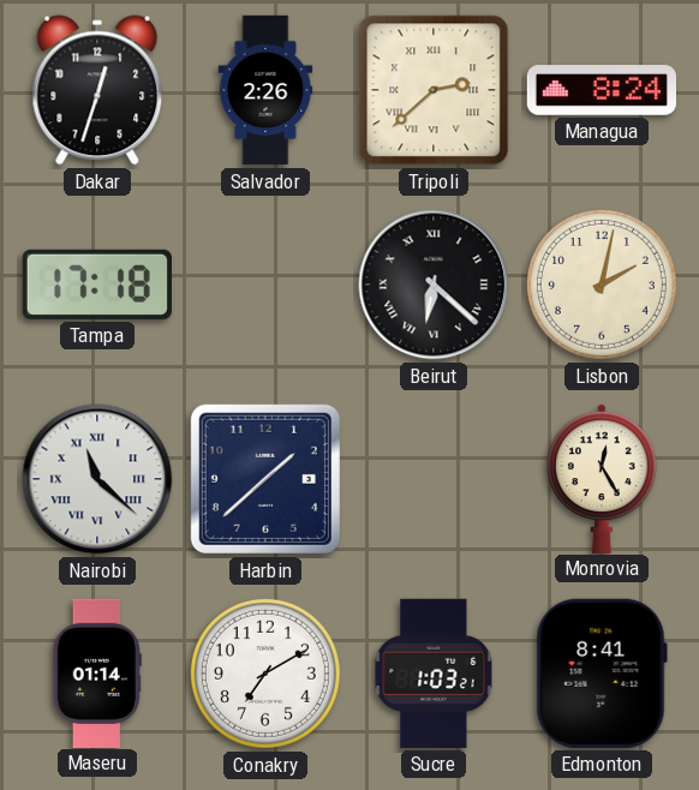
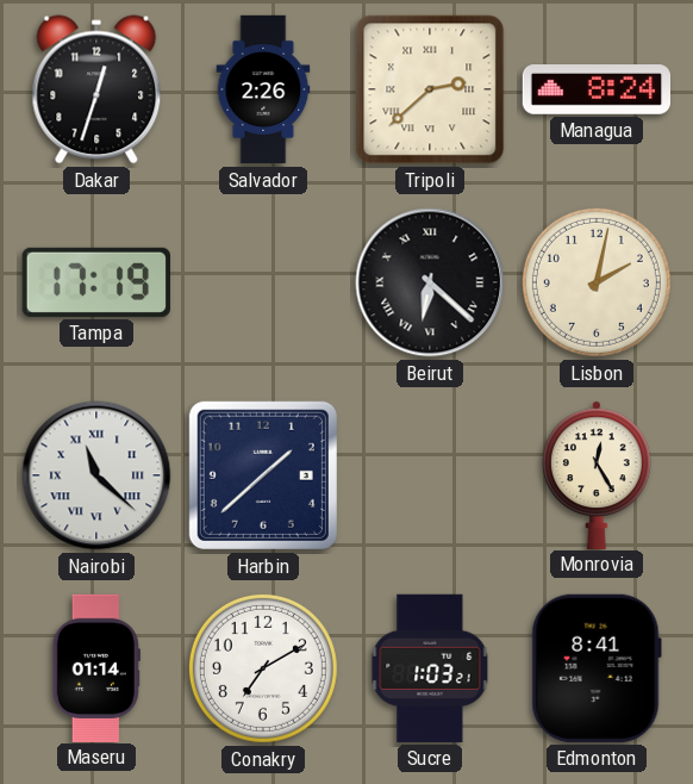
Tampa: 17:18 -> 17:19 (96, 282)
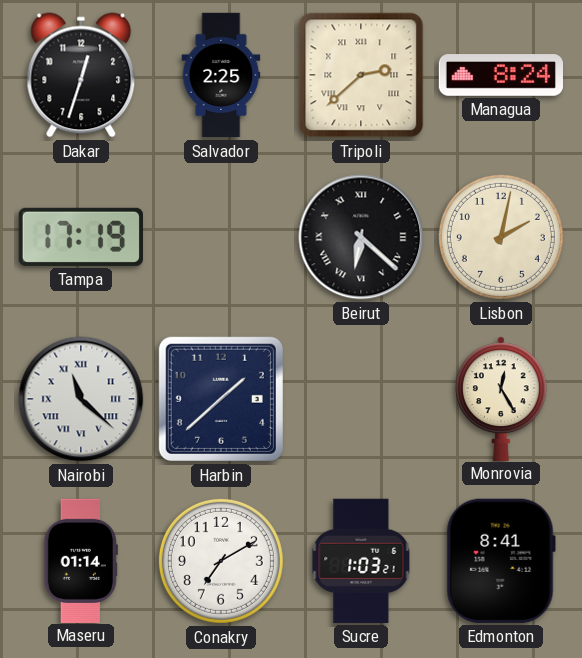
Salvador: 2:26 -> 2:25 (221, 75)
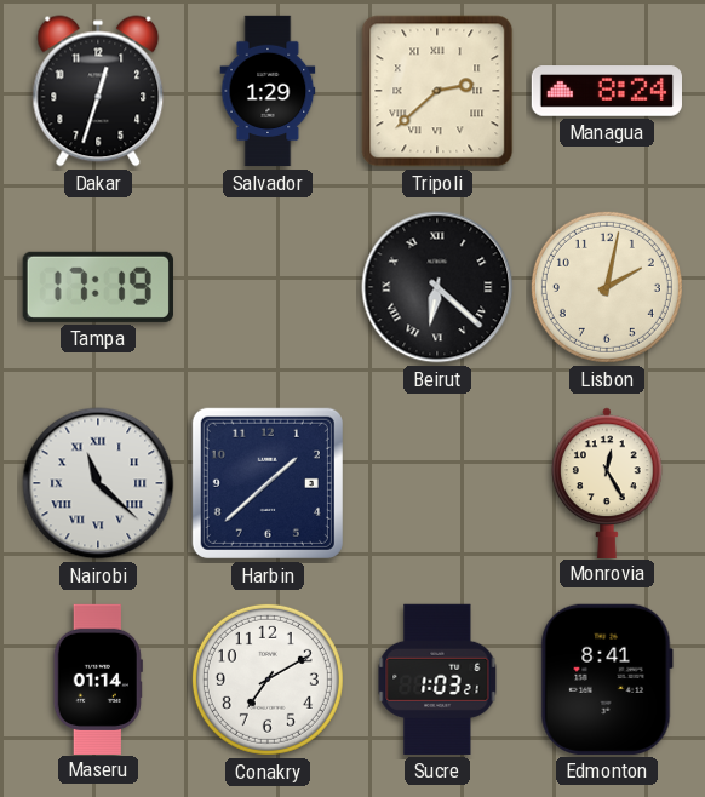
Salvador: 2:25 -> 1:29 (268, 91)
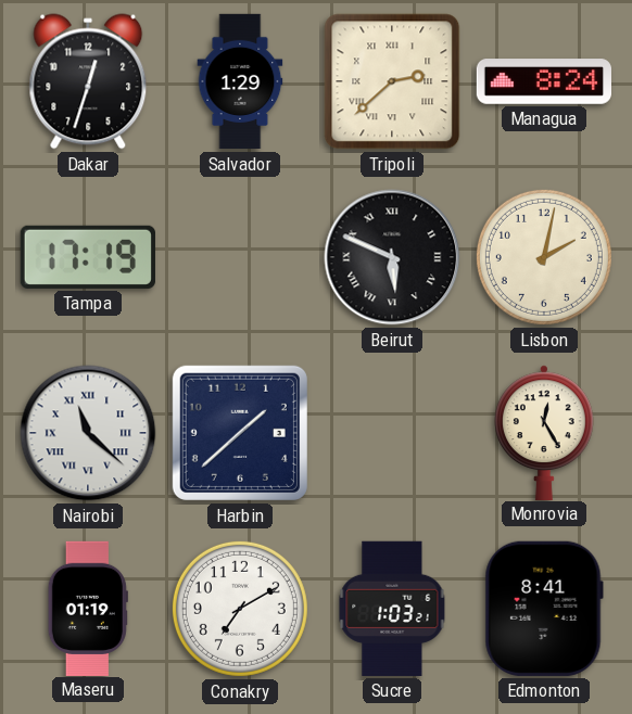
Beirut: 6:22 -> 5:49 (392, 257)
Maseru: 01:14 -> 01:19 (88, 608)
